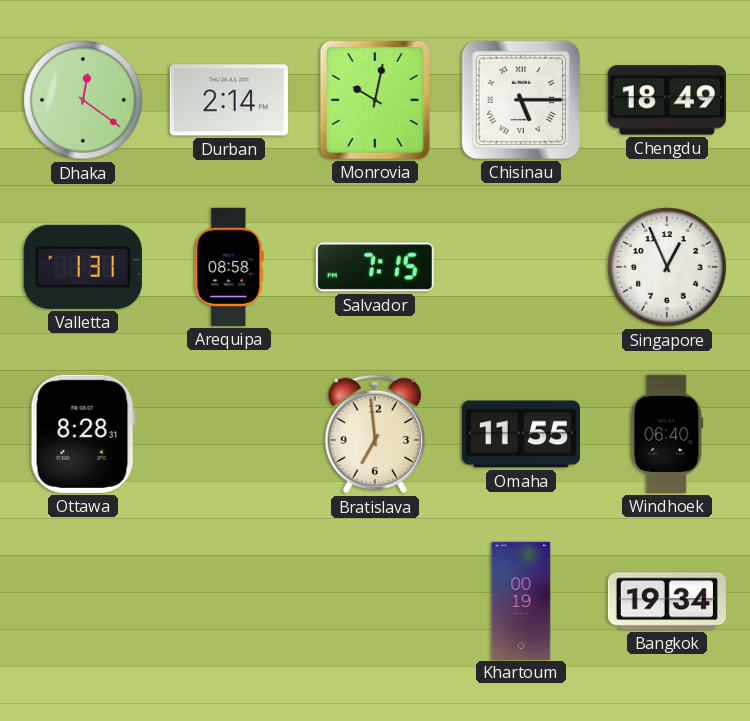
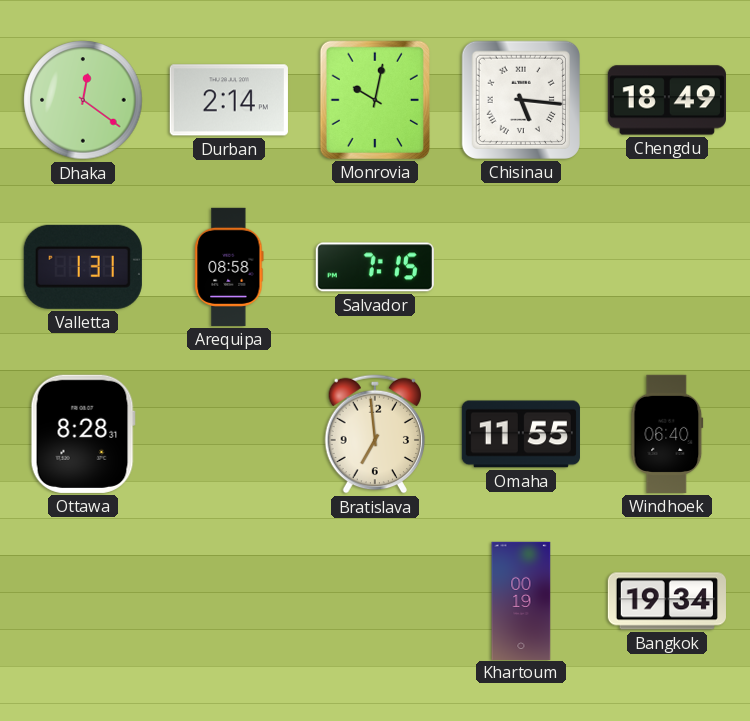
Chisinau: 5:15 -> 5:16 (521, 100)
Singapore: 12:56 -> none (667, 267)
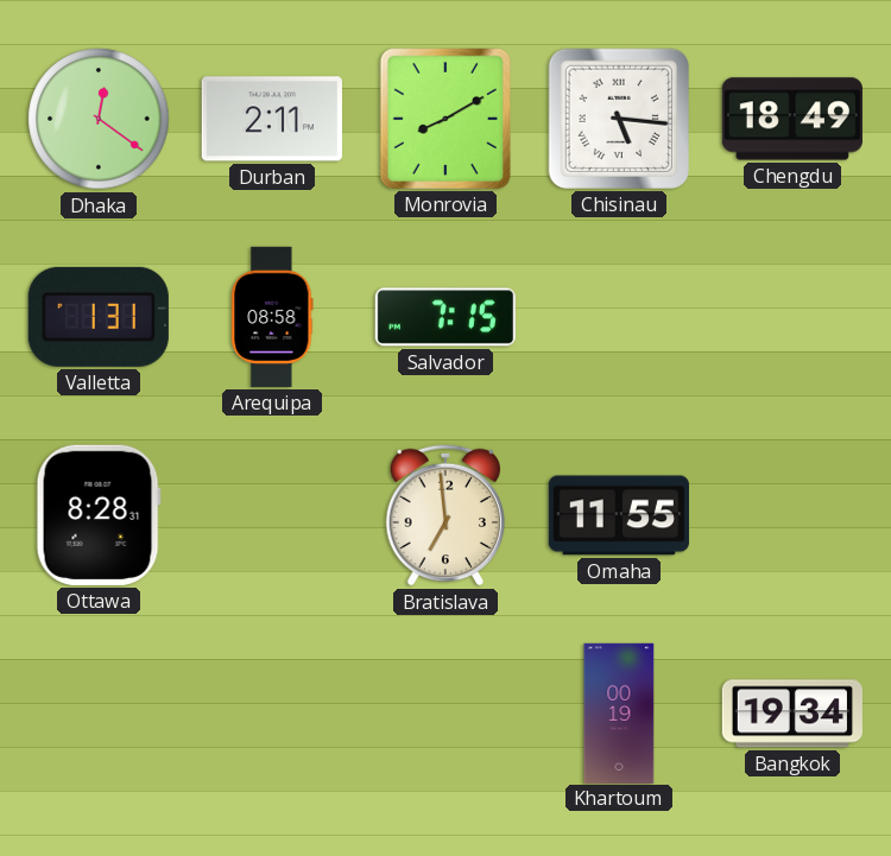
Durban: 2:14 -> 2:11 (272, 119)
Monrovia: 10:02 -> 8:10 (445, 119)
Windhoek: 06:40 -> none (667, 434)
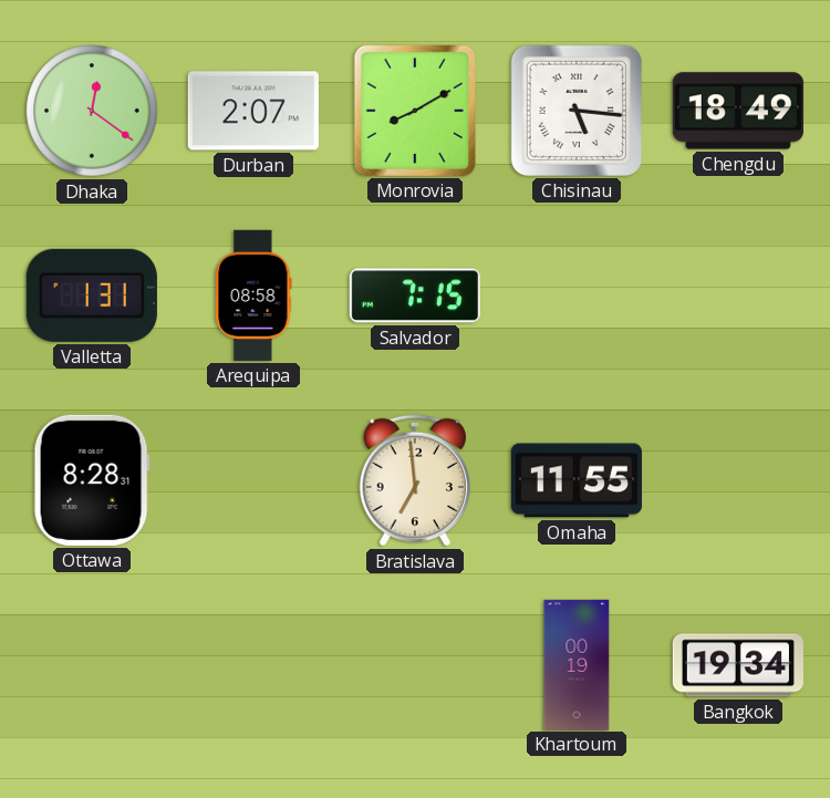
Durban: 2:11 -> 2:07 (253, 111)
